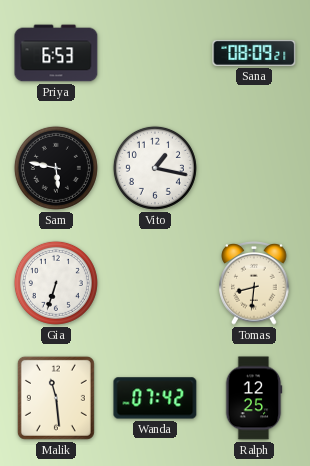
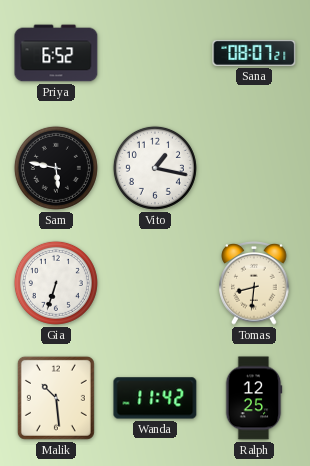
Priya: 6:53 -> 6:52 (56, 53)
Sana: 08:09 -> 08:07 (254, 53)
Malik: 11:29 -> 10:29 (56, 398)
Wanda: 07:42 -> 11:42 (155, 398)
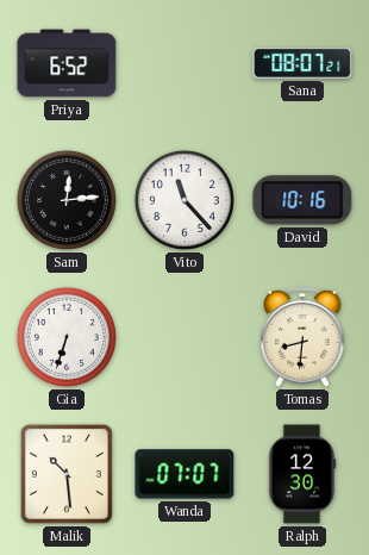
Sam: 5:47 -> 12:14 (67, 200)
Vito: 1:17 -> 11:23 (185, 200)
David: none -> 10:16 (302, 200)
Wanda: 11:42 -> 07:07 (185, 474)
Ralph: 12:25 -> 12:30 (302, 474)
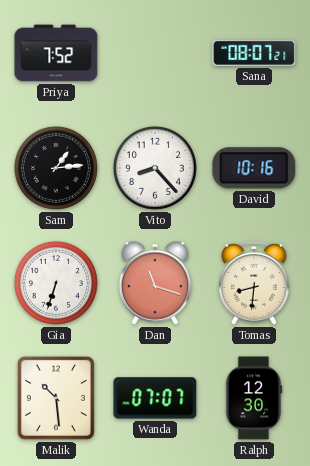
Priya: 6:52 -> 7:52 (56, 53)
Sam: 12:14 -> 1:14 (56, 168)
Vito: 11:23 -> 8:23 (155, 168)
Dan: none -> 11:18 (155, 283)
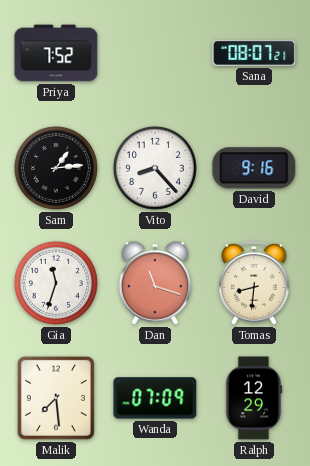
David: 10:16 -> 9:16 (254, 168)
Gia: 6:33 -> 11:33 (56, 283)
Malik: 10:29 -> 7:29 (56, 398)
Wanda: 07:07 -> 07:09 (155, 398)
Ralph: 12:30 -> 12:29 (254, 398)
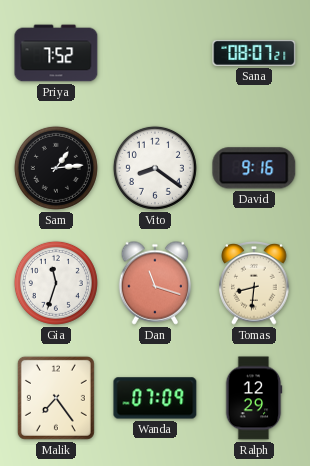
Vito: 8:23 -> 8:21 (155, 168)
Malik: 7:29 -> 7:24 (56, 398)
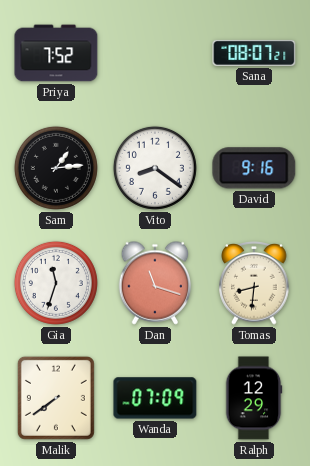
Malik: 7:24 -> 7:39 (56, 398)
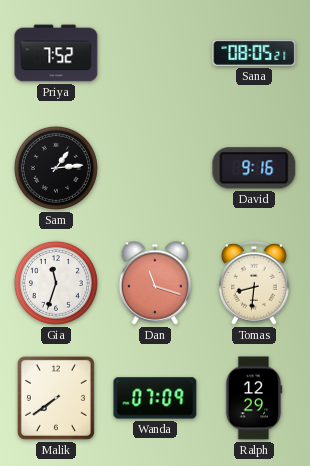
Sana: 08:07 -> 08:05 (254, 53)
Vito: 8:21 -> none (155, 168)
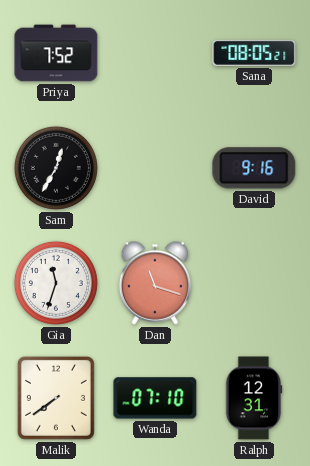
Sam: 1:14 -> 12:35 (56, 168)
Tomas: 8:31 -> none (254, 283)
Wanda: 07:09 -> 07:10 (155, 398)
Ralph: 12:29 -> 12:31 (254, 398)
